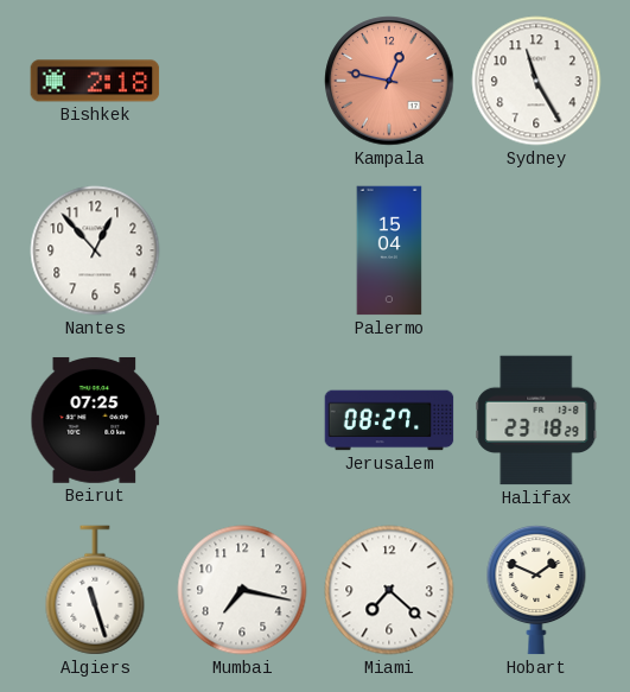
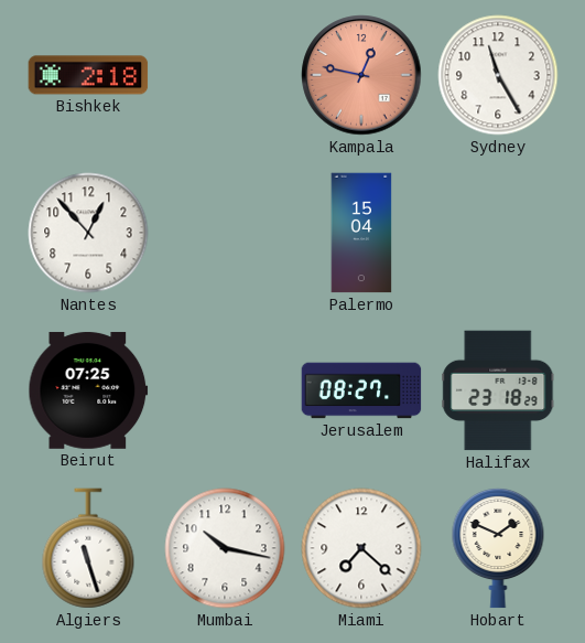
Mumbai: 7:17 -> 10:17 (225, 548)
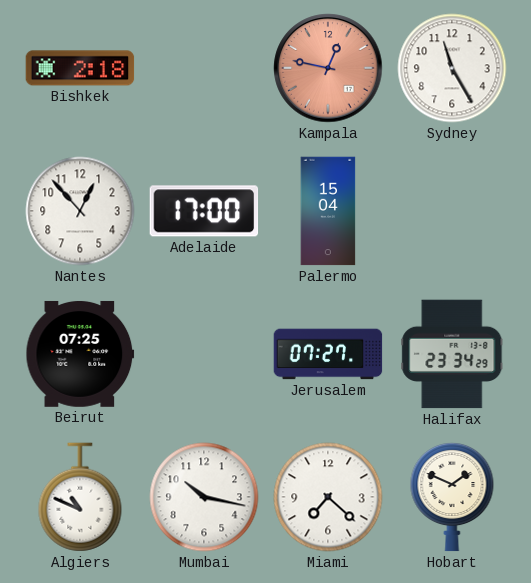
Adelaide: none -> 17:00 (204, 211)
Jerusalem: 08:27 -> 07:27 (328, 354)
Halifax: 23:18 -> 23:34 (452, 354)
Algiers: 11:27 -> 10:49 (80, 497)
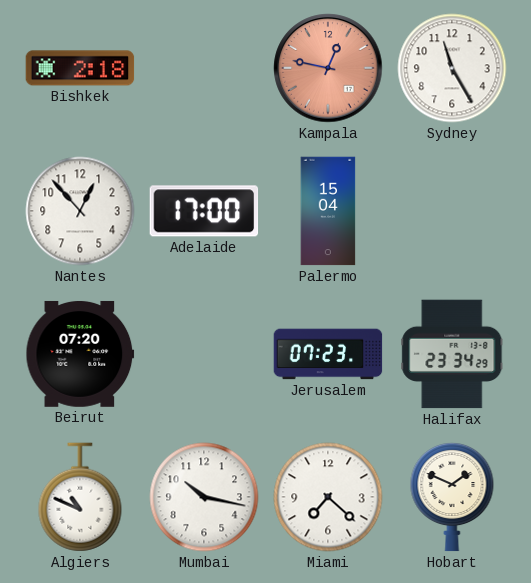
Beirut: 07:25 -> 07:20 (80, 354)
Jerusalem: 07:27 -> 07:23 (328, 354)
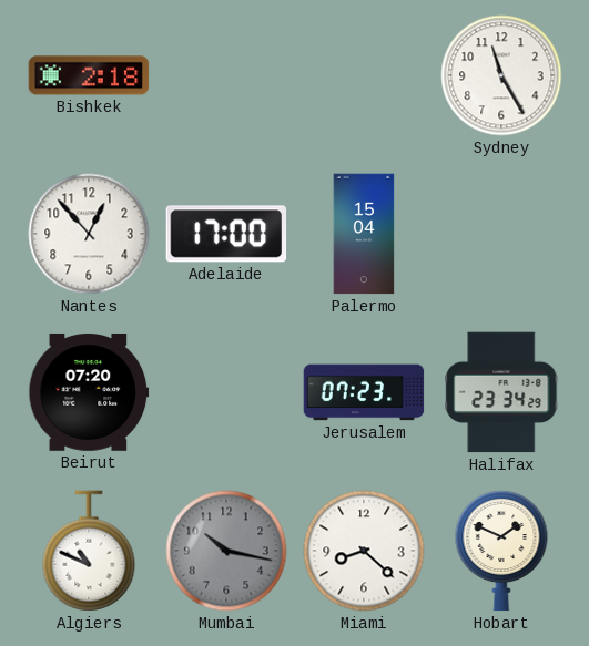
Kampala: 12:47 -> none (328, 68)
Mumbai dial: white -> grey (226, 551)
Miami: 7:22 -> 8:22 (364, 551)
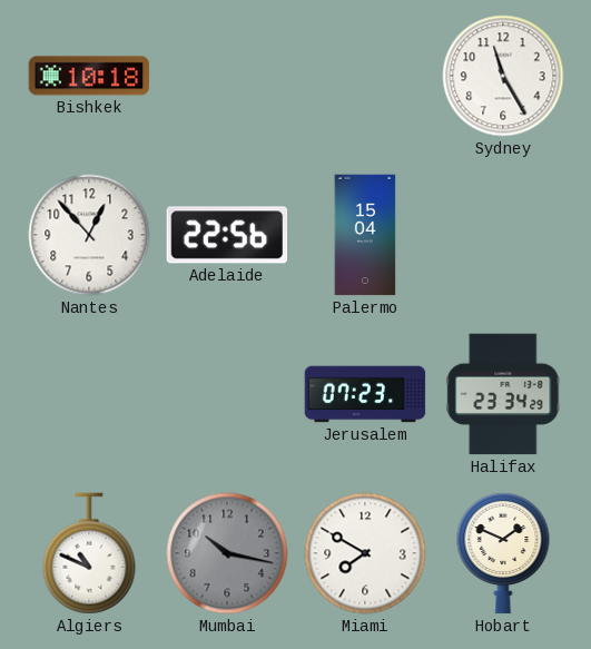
Bishkek: 2:18 -> 10:18 (89, 76)
Adelaide: 17:00 -> 22:56 (227, 235)
Beirut: 07:20 -> none (89, 392)
Miami: 8:22 -> 7:50 (365, 553)
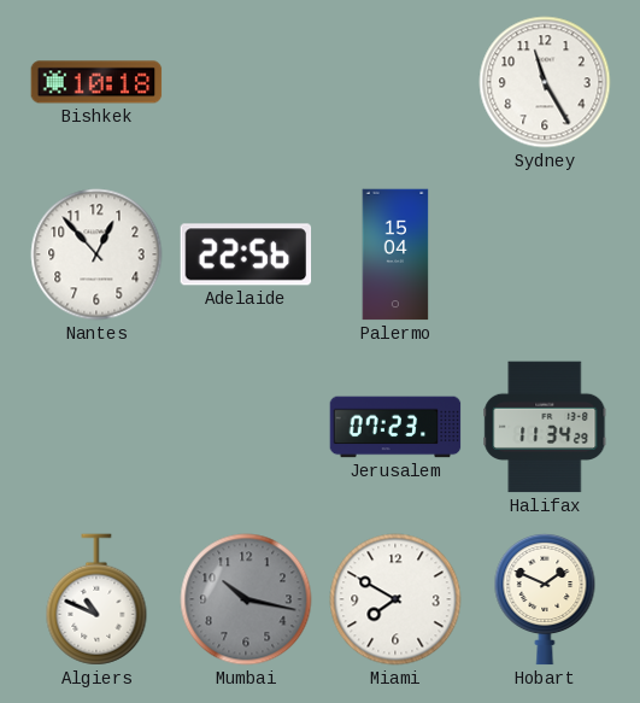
Halifax: 23:34 -> 11:34 (545, 427)
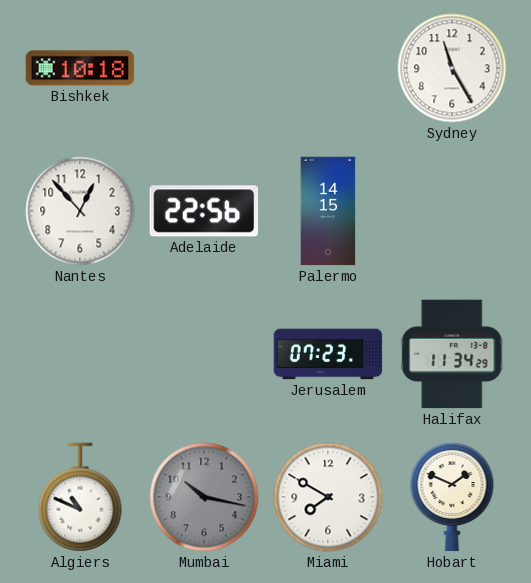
Palermo: 15:04 -> 14:15 (328, 211)
